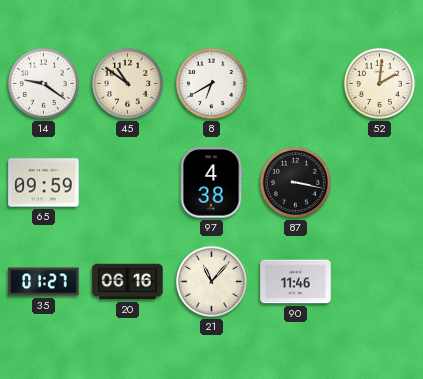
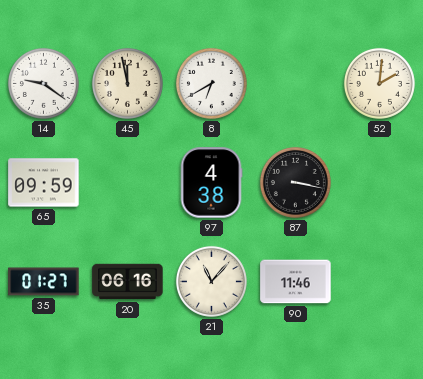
45: 10:51 -> 11:58 (127, 83)
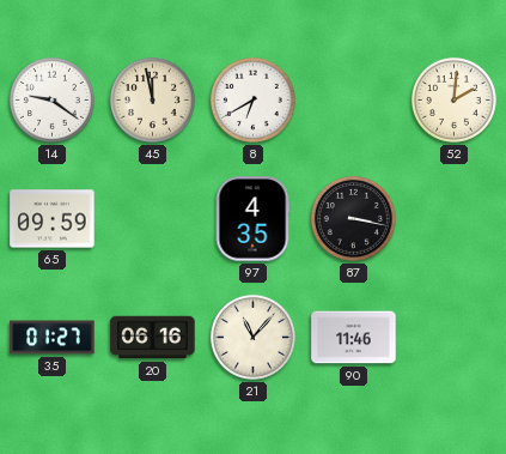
97: 4:38 -> 4:35 (252, 219)
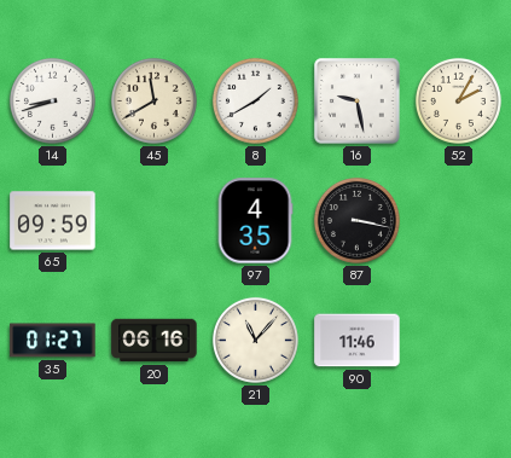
14: 9:21 -> 8:42 (52, 100)
45: 11:58 -> 11:40 (153, 100)
8: 6:40 -> 1:40 (255, 100)
16: none -> 9:28 (358, 102)
52: 2:01 -> 2:05 (458, 100)
